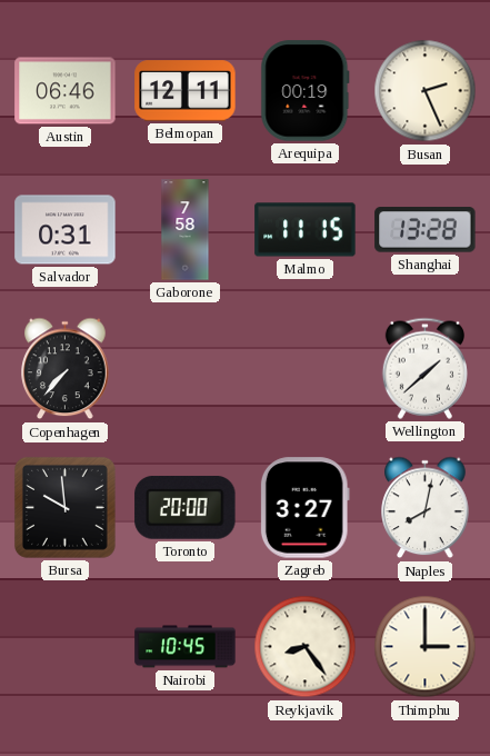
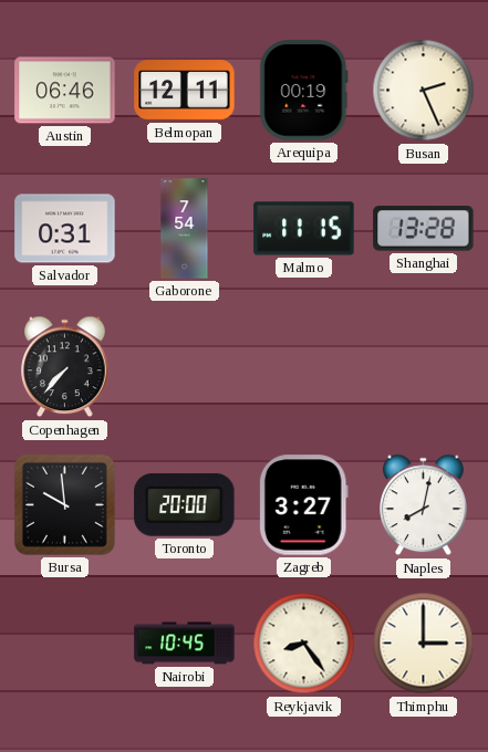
Gaborone: 7:58 -> 7:54 (185, 229)
Wellington: 1:38 -> none (424, 368)
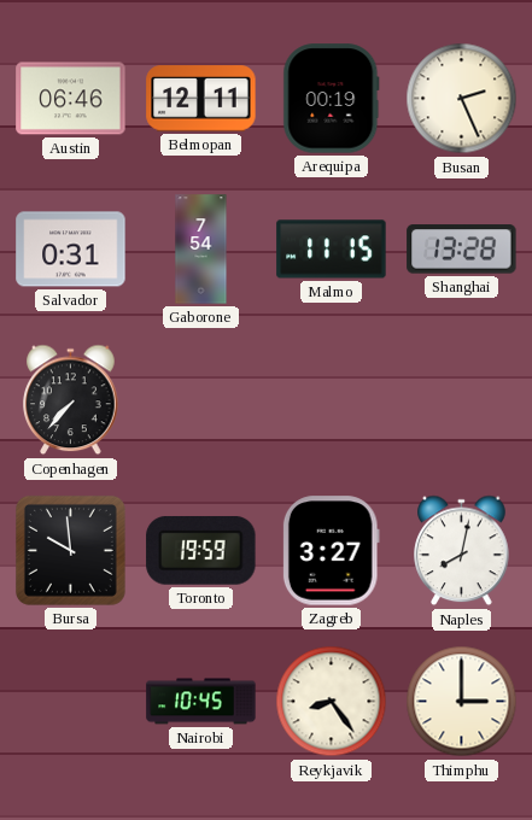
Toronto: 20:00 -> 19:59 (201, 550)
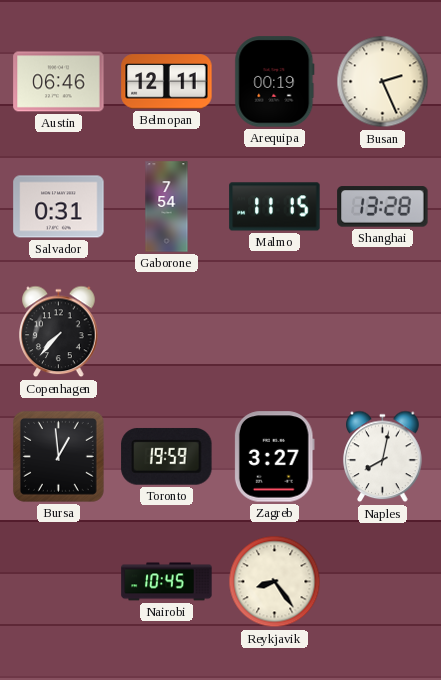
Bursa: 9:59 -> 12:59 (58, 456)
Thimphu: 3:00 -> none (462, 702)
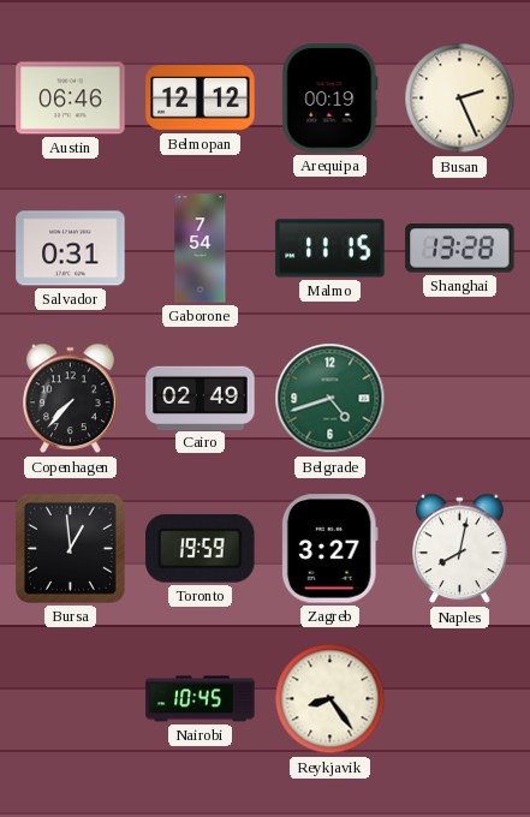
Belmopan: 12:11 -> 12:12 (201, 99)
Cairo: none -> 02:49 (201, 398)
Belgrade: none -> 4:42 (330, 399)
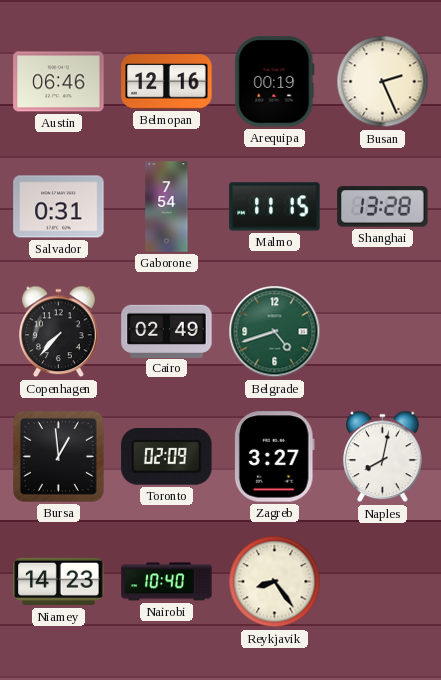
Belmopan: 12:12 -> 12:16 (167, 82)
Toronto: 19:59 -> 02:09 (167, 456)
Niamey: none -> 14:23 (59, 582)
Nairobi: 10:45 -> 10:40 (167, 582)
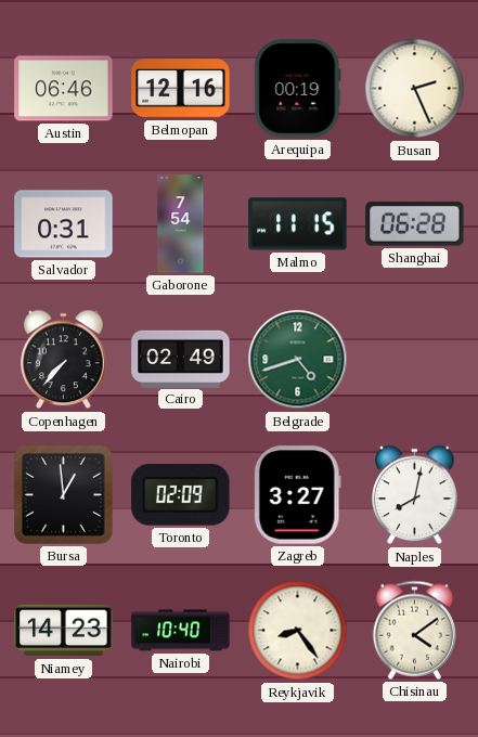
Shanghai: 13:28 -> 06:28 (415, 224)
Chisinau: none -> 4:09 (414, 630)
